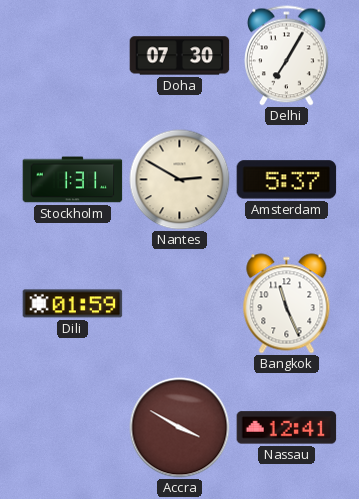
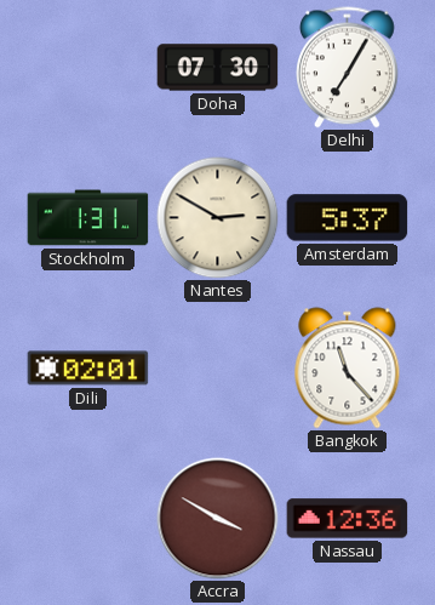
Dili: 01:59 -> 02:01 (88, 369)
Bangkok: 11:26 -> 11:23 (348, 369)
Nassau: 12:41 -> 12:36 (348, 519)
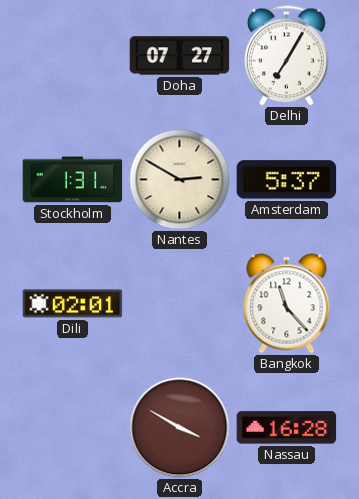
Doha: 07:30 -> 07:27 (180, 56)
Nassau: 12:36 -> 16:28 (287, 428)
